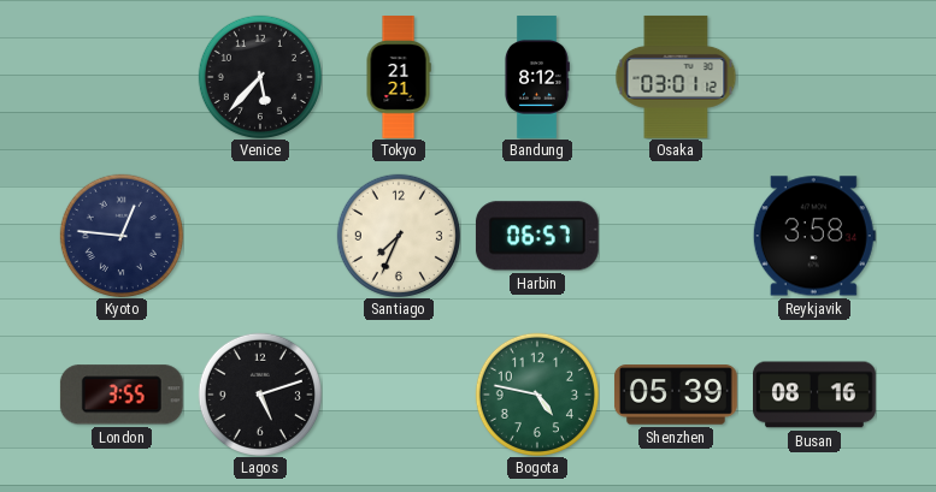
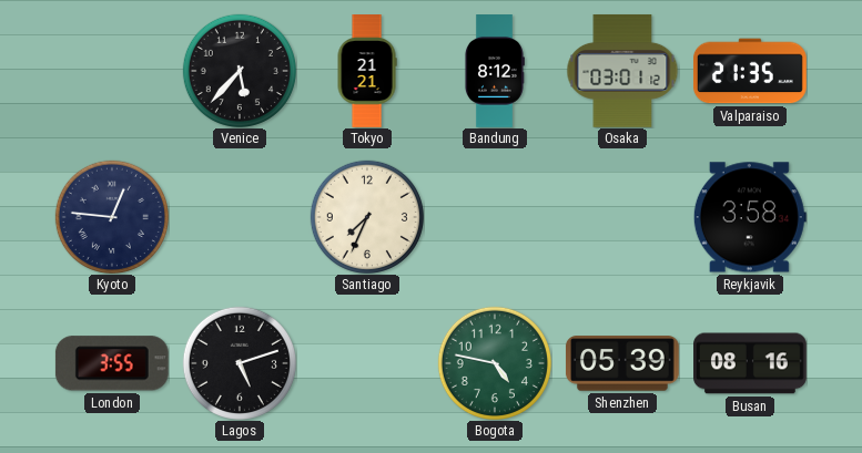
Valparaiso: none -> 21:35 (750, 71)
Harbin: 06:57 -> none (537, 236)
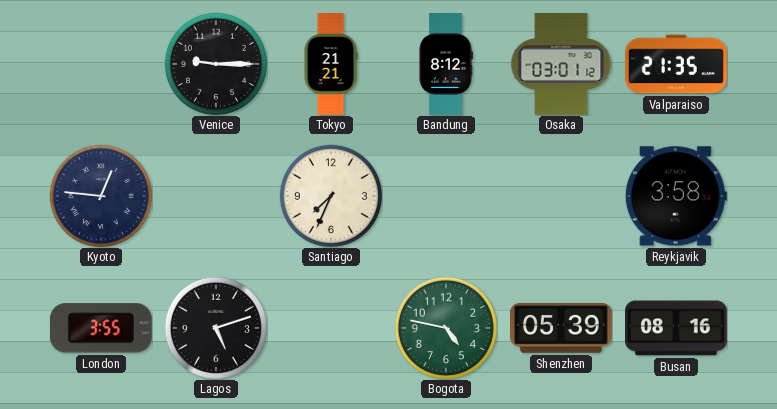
Venice: 5:37 -> 9:15 (216, 64)
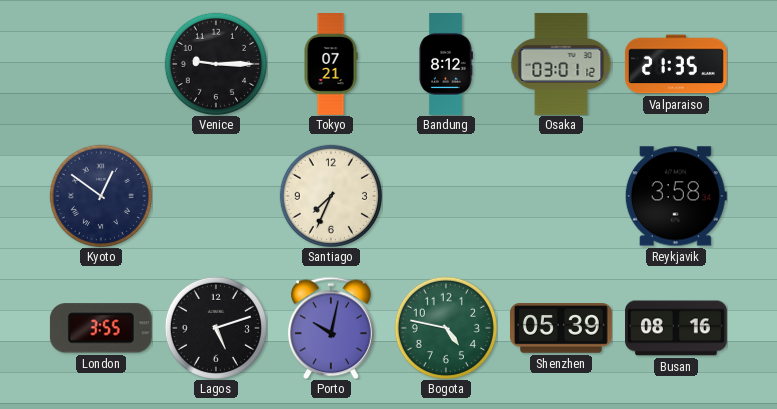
Tokyo: 21:21 -> 07:21 (331, 64)
Kyoto: 12:46 -> 12:51 (101, 196)
Porto: none -> 10:02 (331, 328)
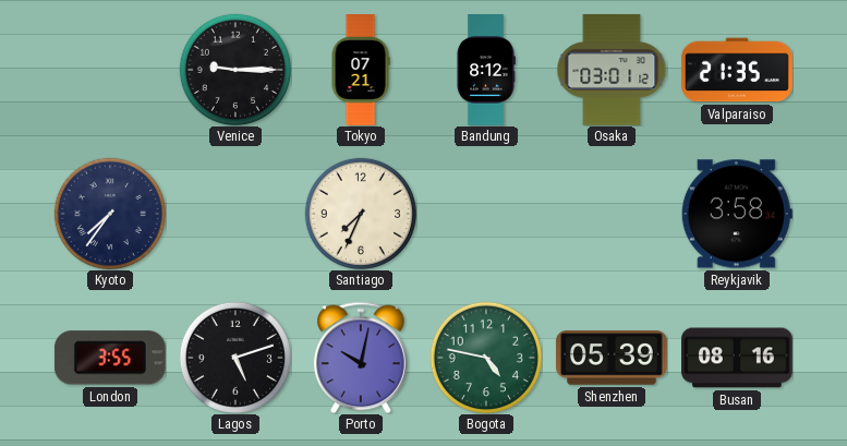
Kyoto: 12:51 -> 7:36 (110, 214)
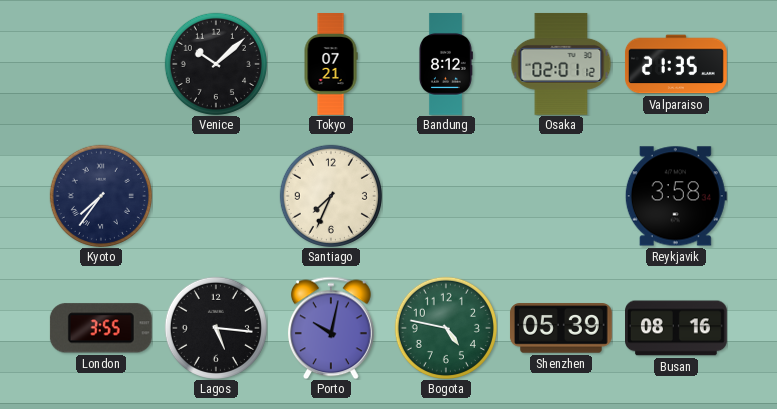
Venice: 9:15 -> 10:08 (216, 64)
Osaka: 03:01 -> 02:01 (561, 64)
Lagos: 5:12 -> 5:16 (216, 328)
